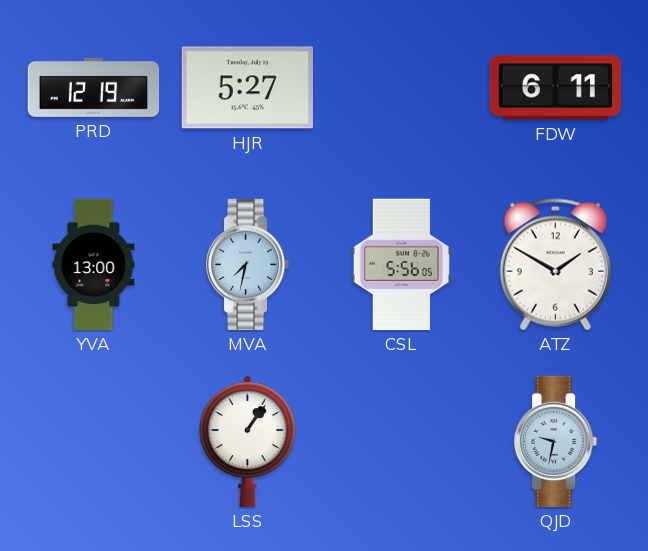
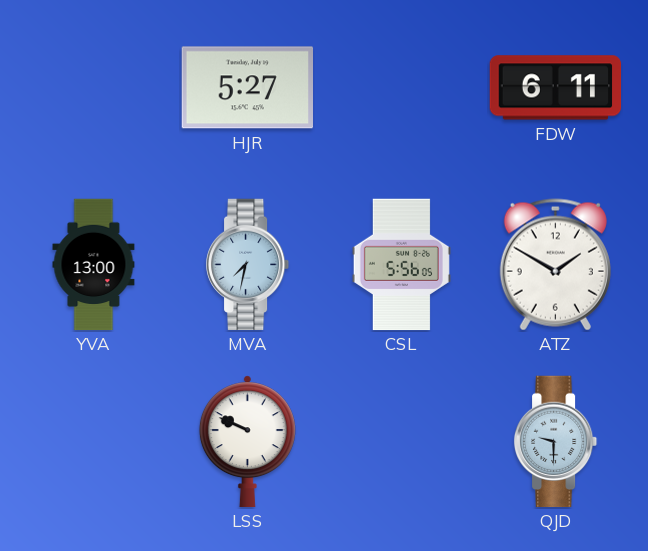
PRD: 12:19 -> none (94, 87)
LSS: 1:06 -> 9:49 (247, 442)
QJD: 9:32 -> 9:30 (556, 442)
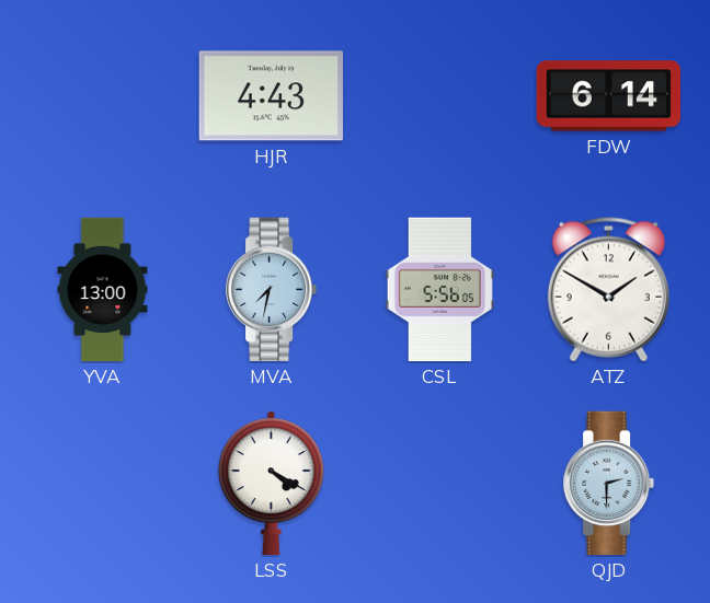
HJR: 5:27 -> 4:43 (271, 96)
FDW: 6:11 -> 6:14 (609, 96)
LSS: 9:49 -> 4:20 (271, 484)
QJD: 9:30 -> 2:30 (609, 484)
